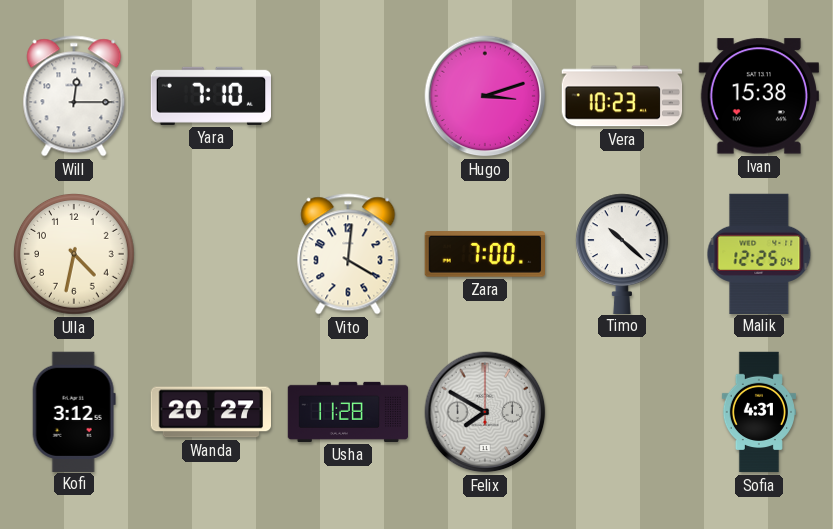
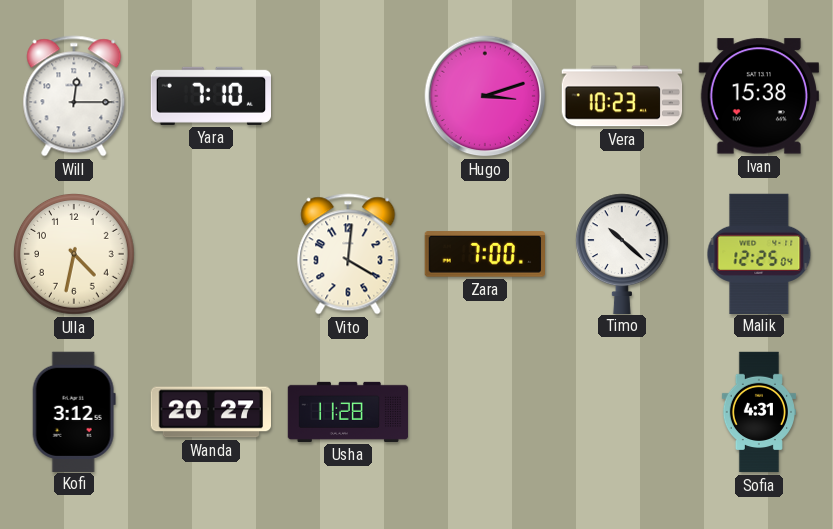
Felix: 7:50 -> none (485, 412)
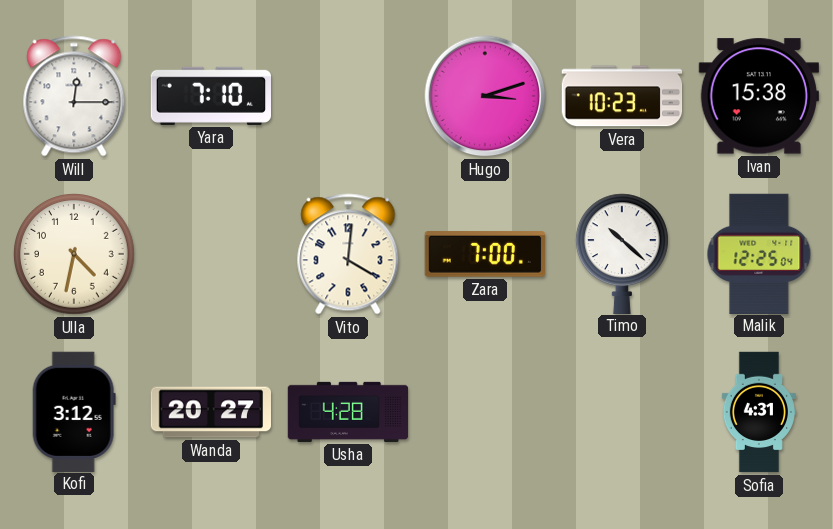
Usha: 11:28 -> 4:28 (348, 412)
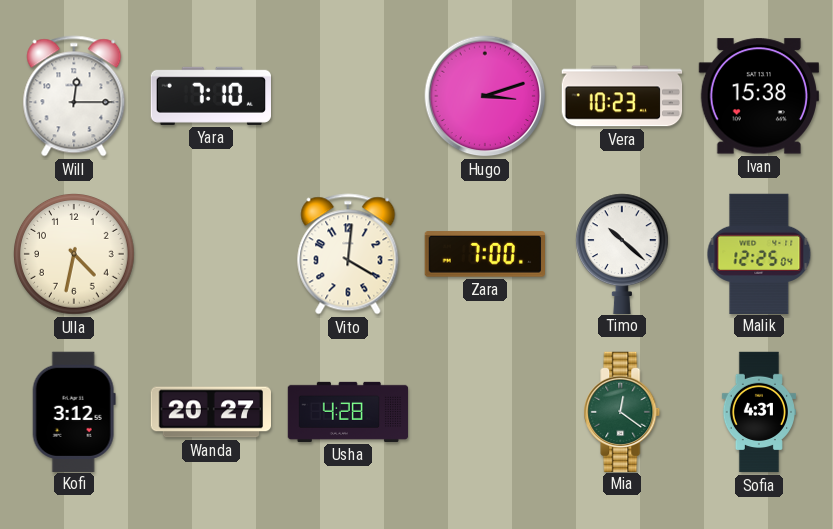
Mia: none -> 12:21 (622, 411)
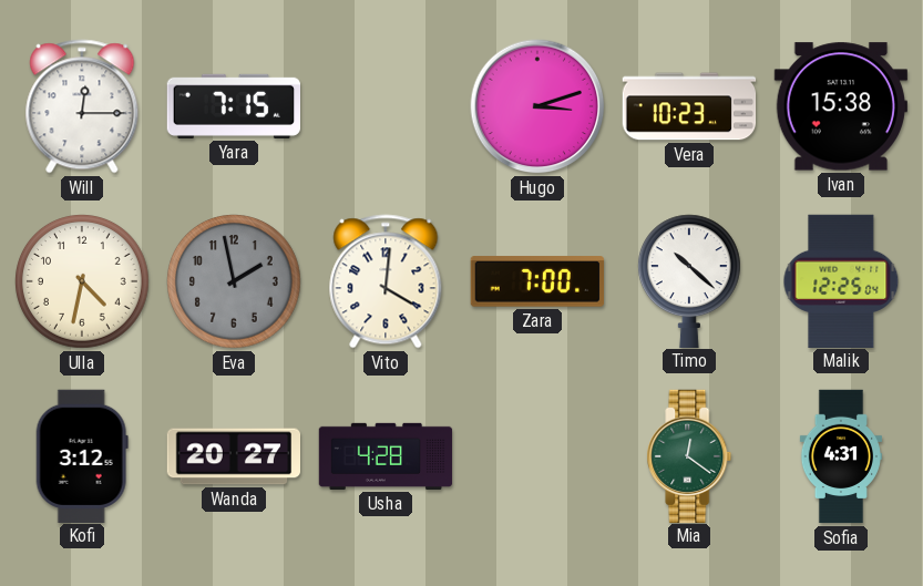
Yara: 7:10 -> 7:15 (233, 106)
Eva: none -> 1:58 (235, 282)
